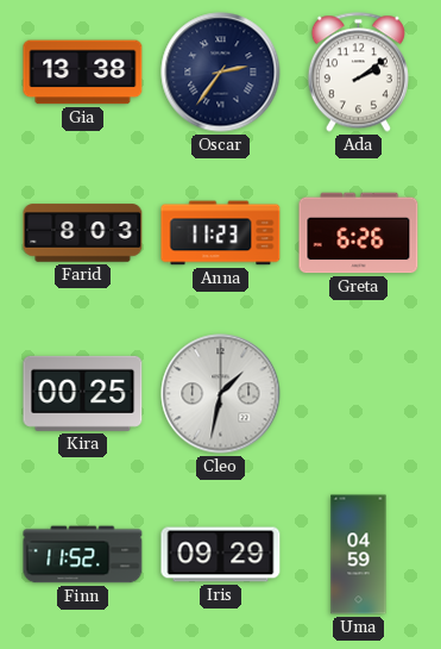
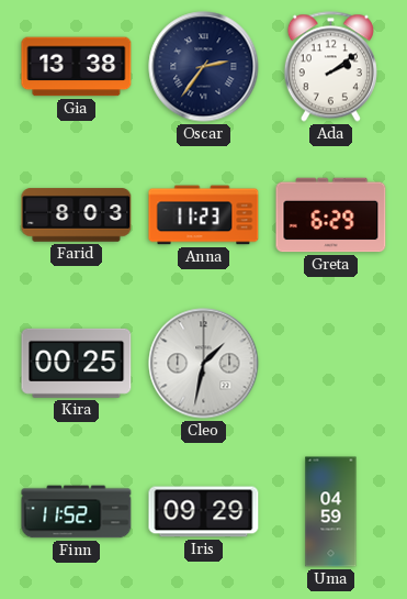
Greta: 6:26 -> 6:29 (331, 215)
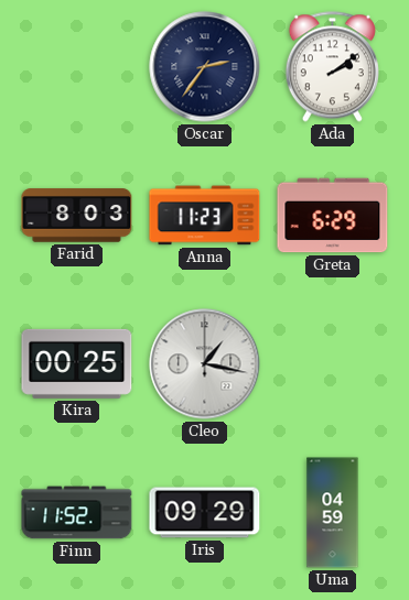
Gia: 13:38 -> none (77, 67)
Cleo: 1:32 -> 1:17 (205, 364)
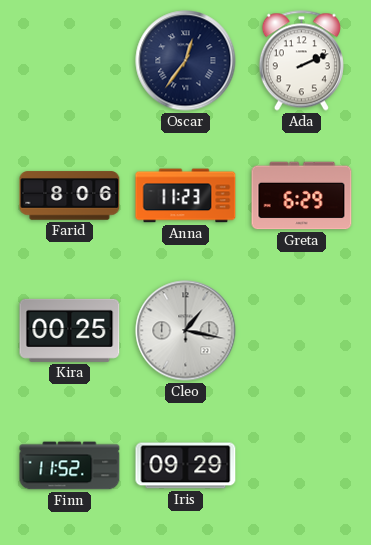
Oscar: 2:36 -> 12:36 (186, 61)
Ada: 2:09 -> 2:11 (301, 61)
Farid: 8:03 -> 8:06 (70, 196)
Uma: 04:59 -> none (333, 513)
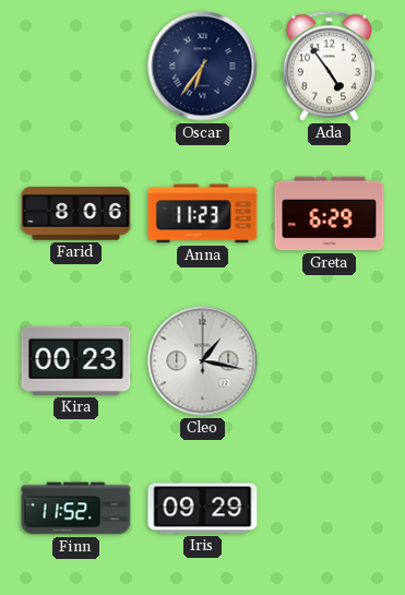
Oscar: 12:36 -> 6:36 (203, 67)
Ada: 2:11 -> 4:54 (329, 67)
Kira: 00:25 -> 00:23 (76, 360)
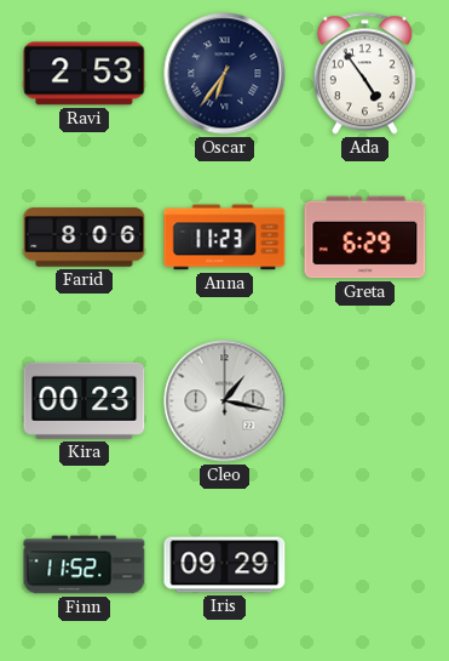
Ravi: none -> 2:53 (85, 74)
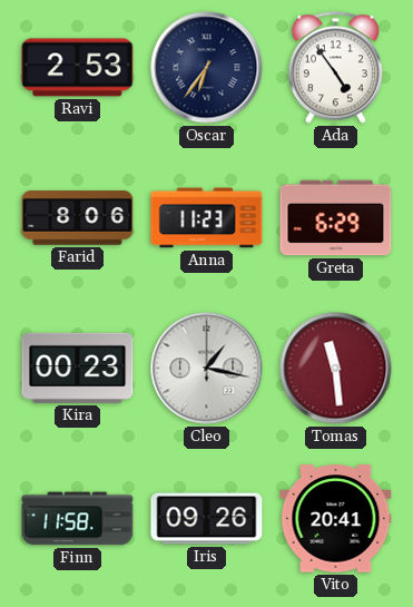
Tomas: none -> 11:29 (336, 369)
Finn: 11:52 -> 11:58 (78, 519)
Iris: 09:29 -> 09:26 (207, 519)
Vito: none -> 20:41 (336, 519)
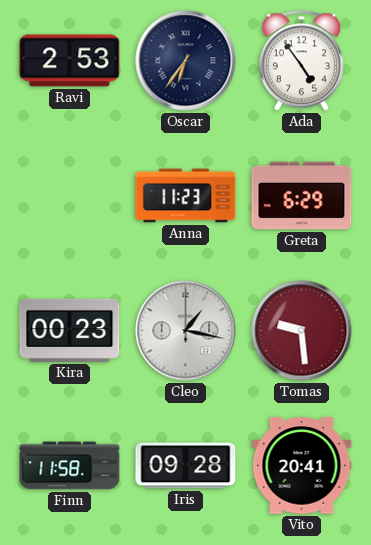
Farid: 8:06 -> none (78, 218)
Tomas: 11:29 -> 9:29 (302, 331)
Iris: 09:26 -> 09:28 (186, 466)
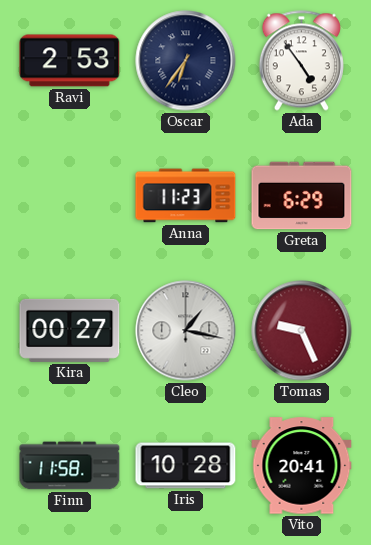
Kira: 00:23 -> 00:27 (70, 330)
Tomas: 9:29 -> 9:26 (302, 331)
Iris: 09:28 -> 10:28 (186, 466)
